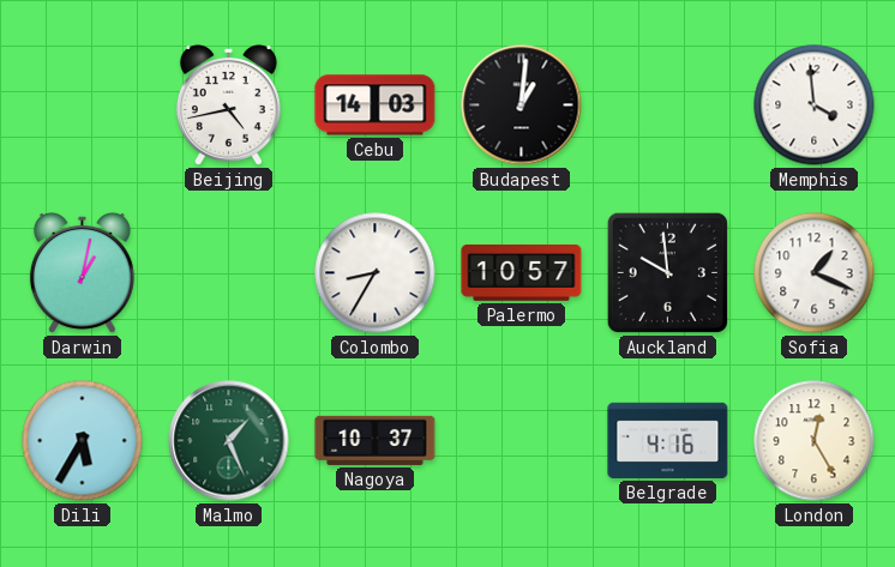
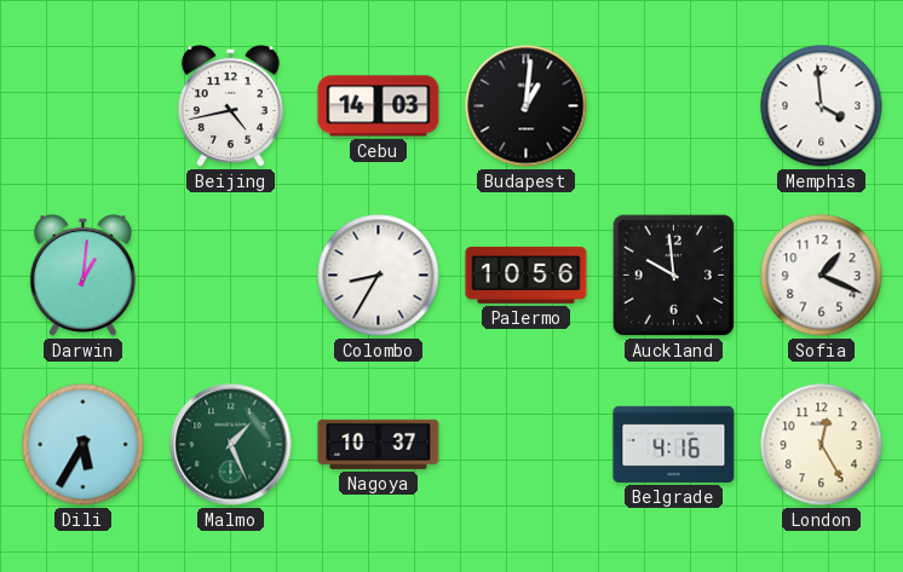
Darwin: 1:02 -> 1:01 (82, 275)
Palermo: 10:57 -> 10:56 (527, 275)
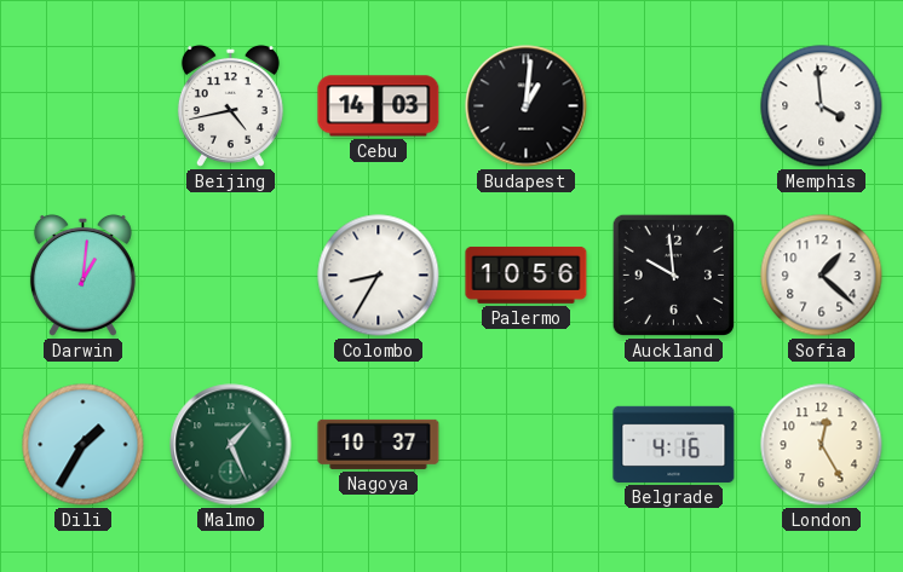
Sofia: 1:19 -> 1:22 (822, 276)
Dili: 5:35 -> 1:35 (84, 445)
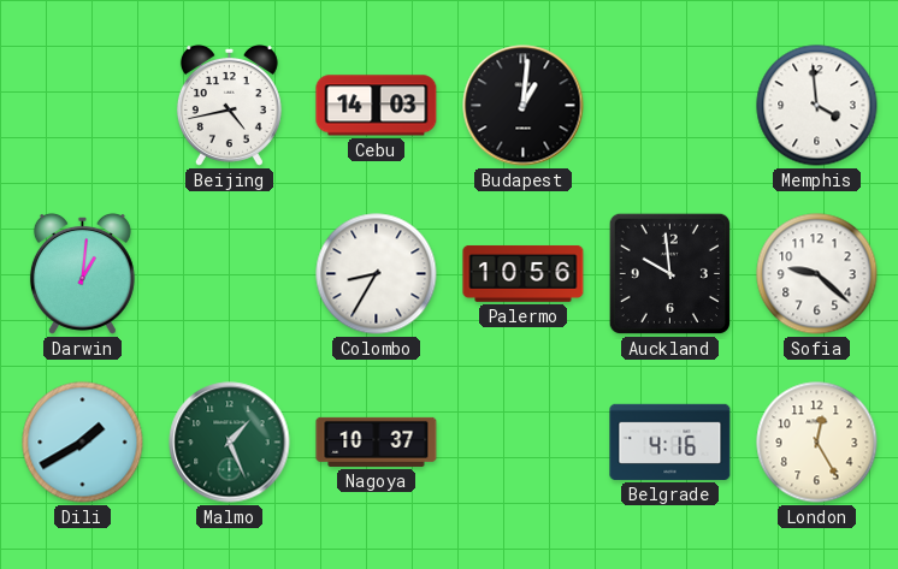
Sofia: 1:22 -> 9:22 (817, 274)
Dili: 1:35 -> 1:40 (83, 443)
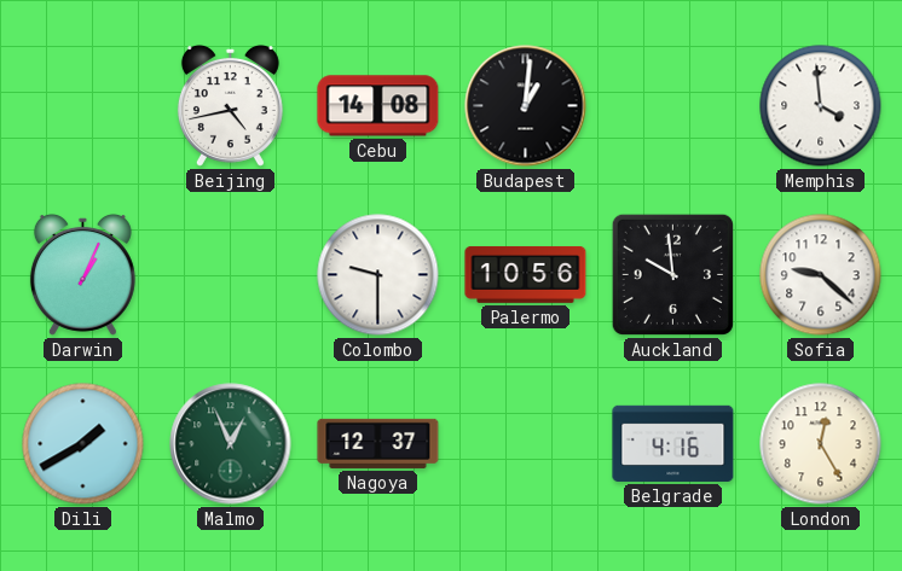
Cebu: 14:03 -> 14:08 (378, 106)
Darwin: 1:01 -> 1:04 (82, 274)
Colombo: 8:35 -> 9:30 (378, 275)
Malmo: 1:26 -> 12:56 (231, 444)
Nagoya: 10:37 -> 12:37 (378, 443)
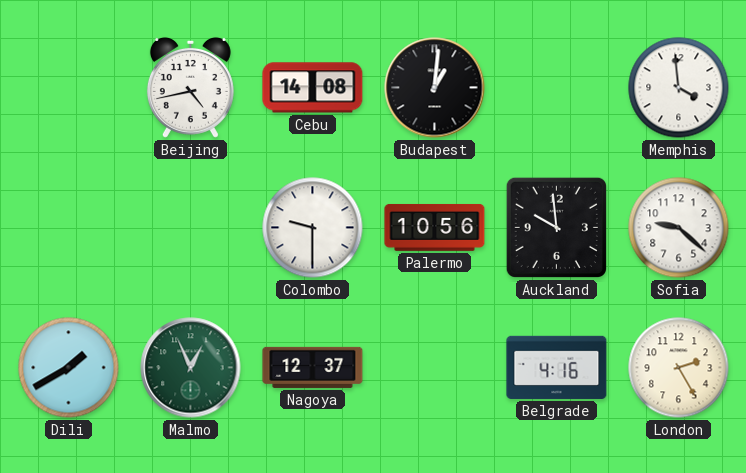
Darwin: 1:04 -> none (82, 274)
London: 12:25 -> 2:25 (679, 368)
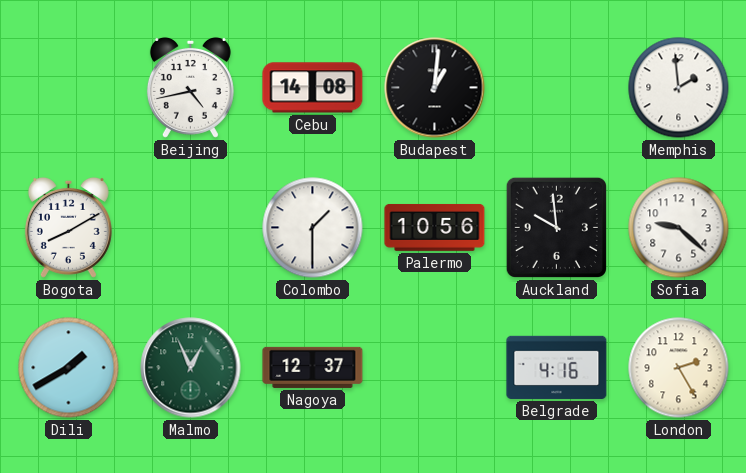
Memphis: 3:59 -> 1:59 (679, 88)
Bogota: none -> 8:10 (68, 227)
Colombo: 9:30 -> 1:30 (313, 228)
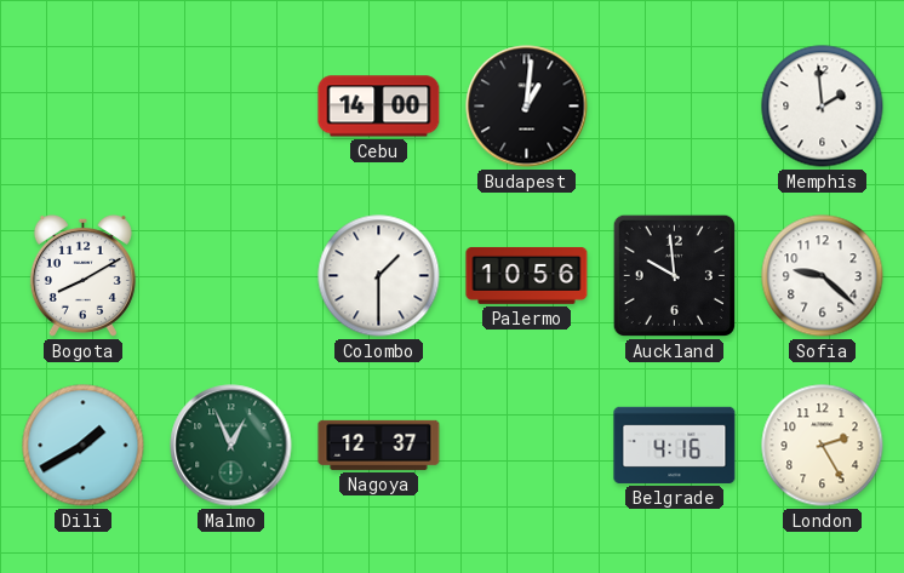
Beijing: 4:43 -> none (190, 87)
Cebu: 14:08 -> 14:00 (379, 107)
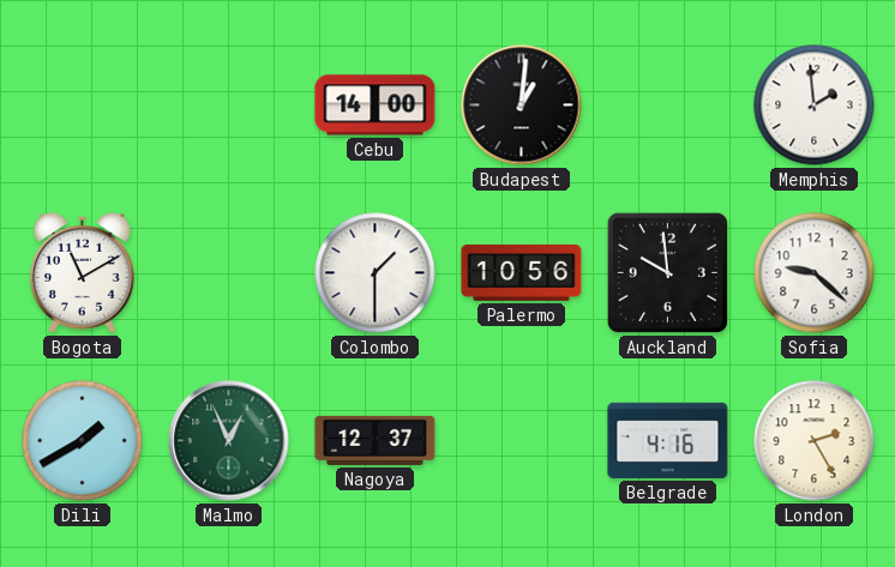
Bogota: 8:10 -> 11:10 (82, 272)
